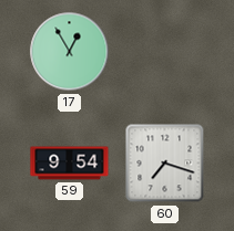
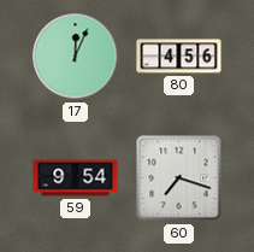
17: 12:55 -> 12:04 (76, 57)
80: none -> 4:56 (179, 57)
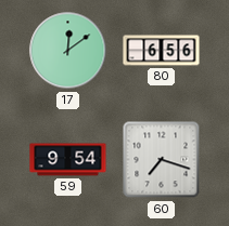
17: 12:04 -> 12:09 (68, 51)
80: 4:56 -> 6:56 (162, 51)
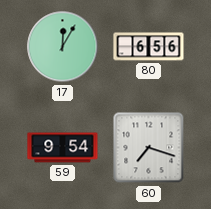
17: 12:09 -> 12:05 (63, 47)
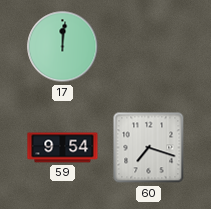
17: 12:05 -> 12:01 (63, 47)
80: 6:56 -> none (149, 47)
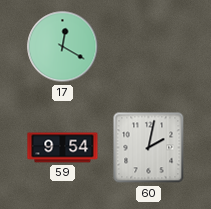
17: 12:01 -> 12:20 (63, 47)
60: 7:18 -> 2:02 (149, 148)
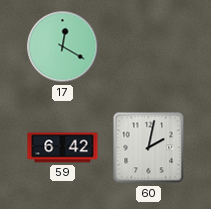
59: 9:54 -> 6:42 (63, 148)
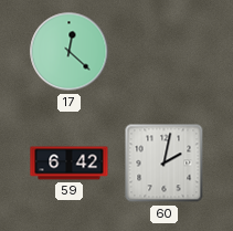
17: 12:20 -> 12:22 (70, 52)
